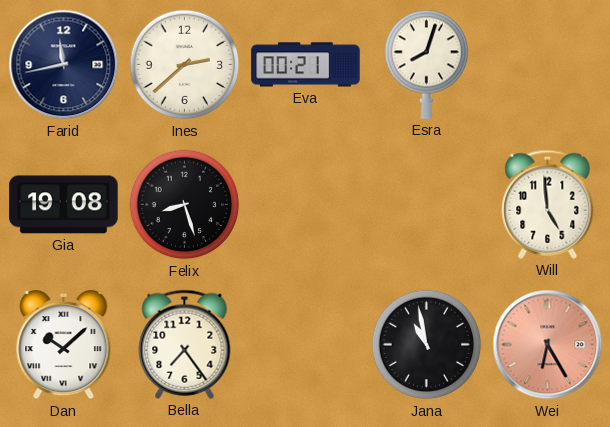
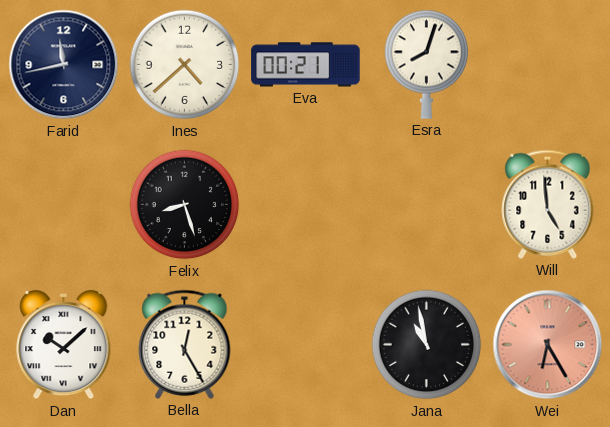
Ines: 2:38 -> 4:38 (185, 65)
Gia: 19:08 -> none (64, 205)
Bella: 7:24 -> 12:25 (185, 344)
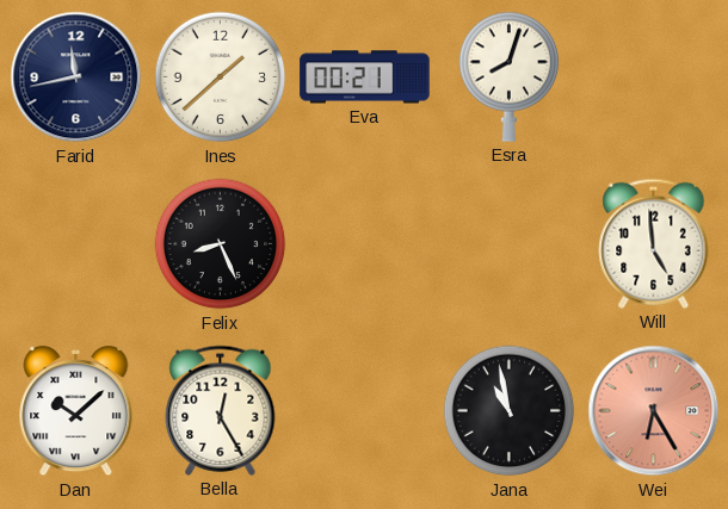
Ines: 4:38 -> 1:38 (221, 77)
Felix: 8:27 -> 8:26 (221, 244)
